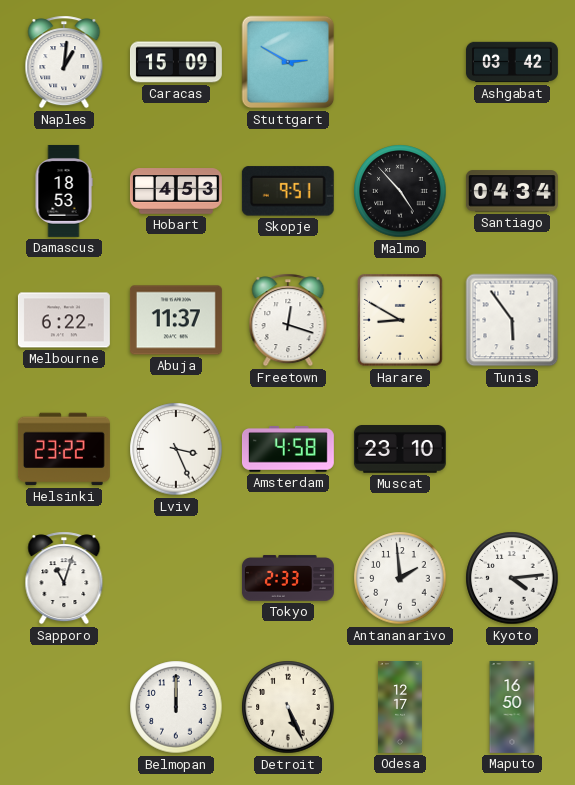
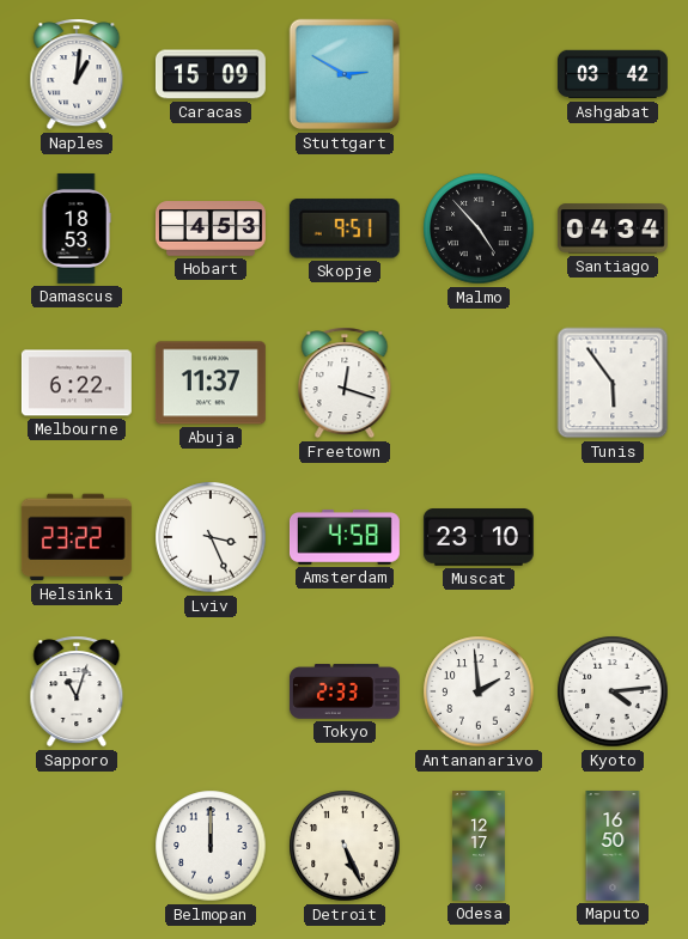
Harare: 8:50 -> none (400, 320)
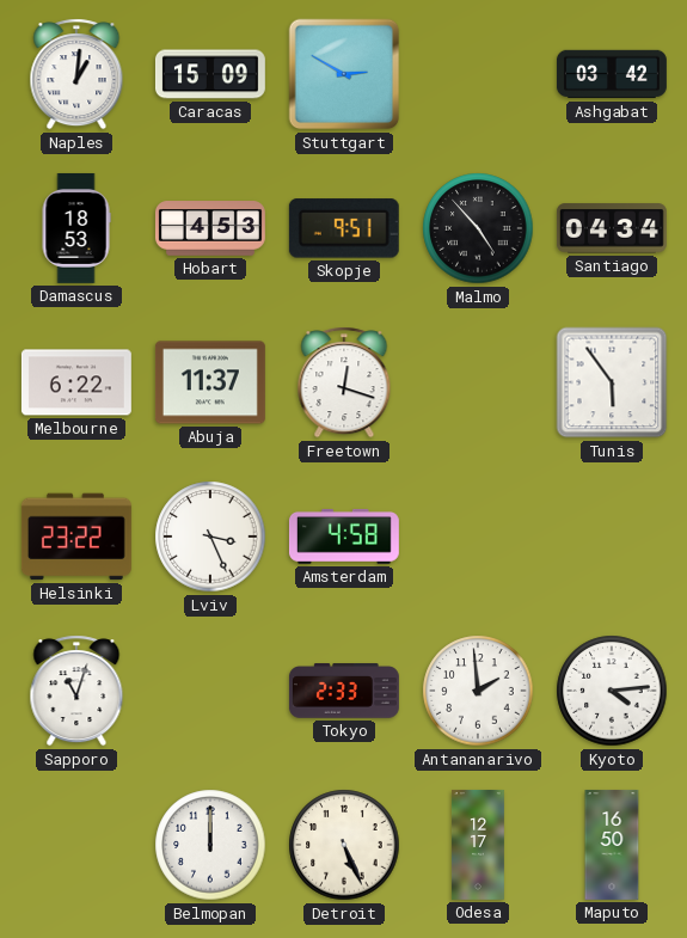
Muscat: 23:10 -> none (479, 538)
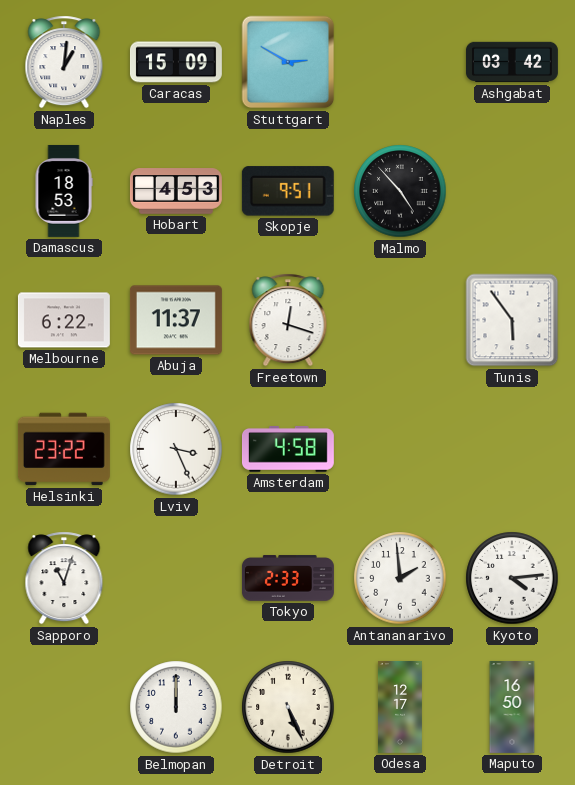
Santiago: 04:34 -> none (612, 228)
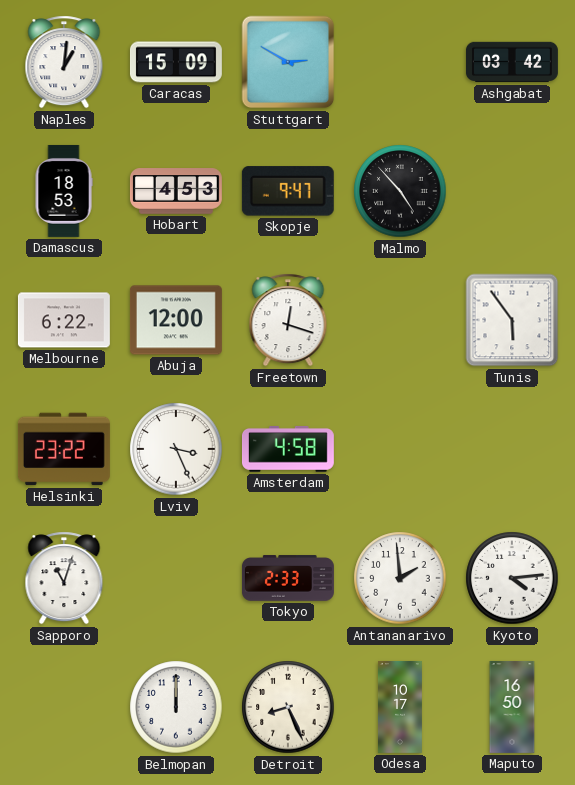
Skopje: 9:51 -> 9:47 (288, 191)
Abuja: 11:37 -> 12:00 (176, 320)
Detroit: 5:26 -> 8:26 (288, 707)
Odesa: 12:17 -> 10:17 (400, 707)
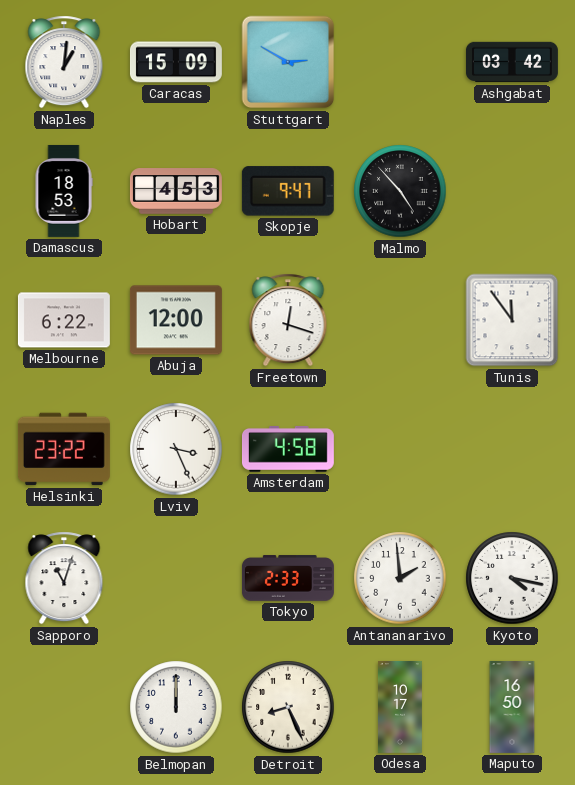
Tunis: 5:54 -> 11:54 (512, 320)
Kyoto: 4:14 -> 4:17 (512, 578)
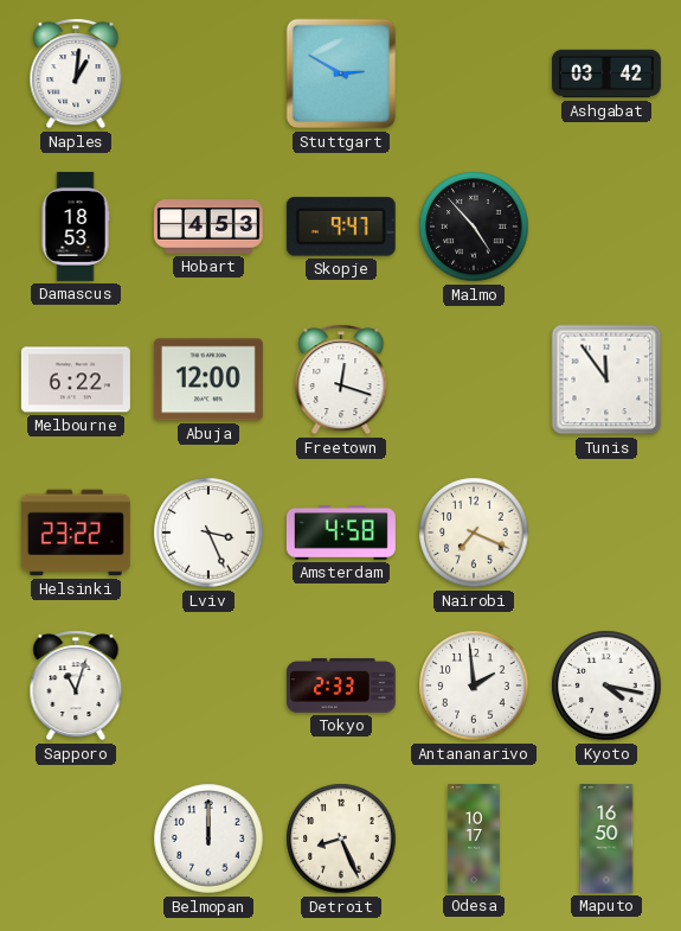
Caracas: 15:09 -> none (176, 62)
Nairobi: none -> 7:19 (474, 533)
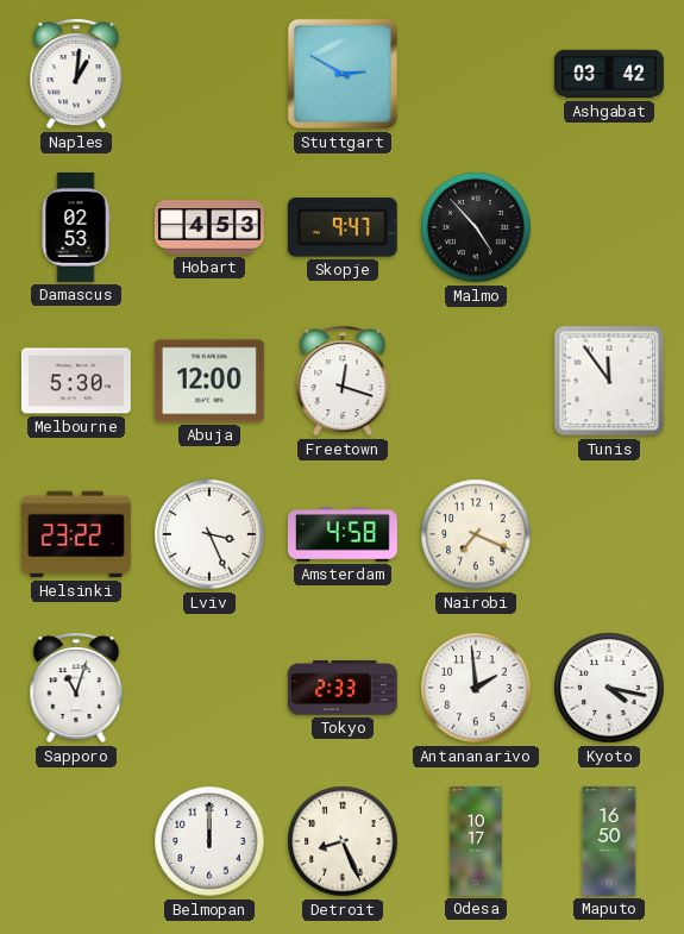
Damascus: 18:53 -> 02:53 (76, 227)
Melbourne: 6:22 -> 5:30 (76, 381)
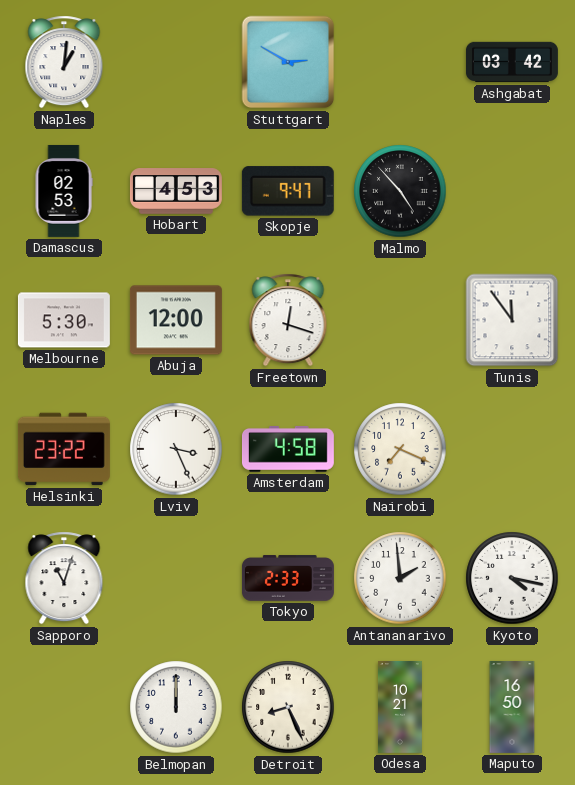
Odesa: 10:17 -> 10:21 (400, 707)
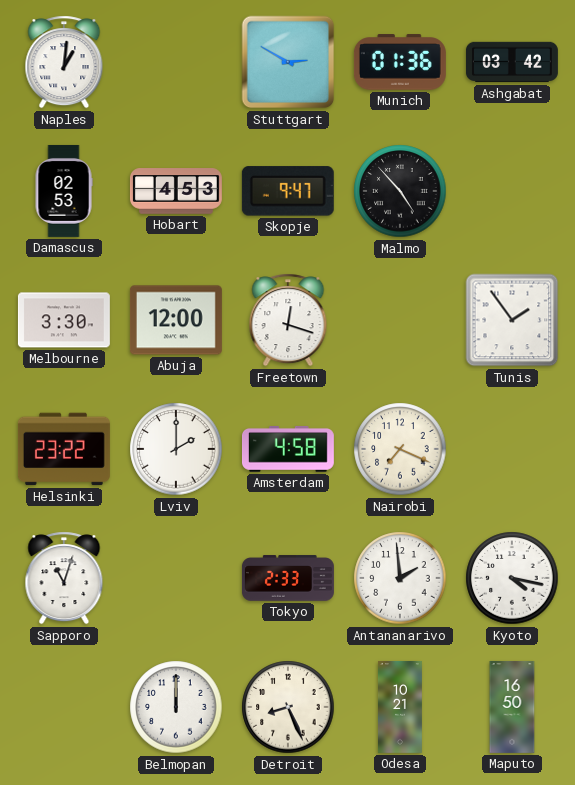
Munich: none -> 01:36 (400, 62)
Melbourne: 5:30 -> 3:30 (64, 320)
Tunis: 11:54 -> 1:54 (512, 320)
Lviv: 3:26 -> 2:00 (176, 449)
